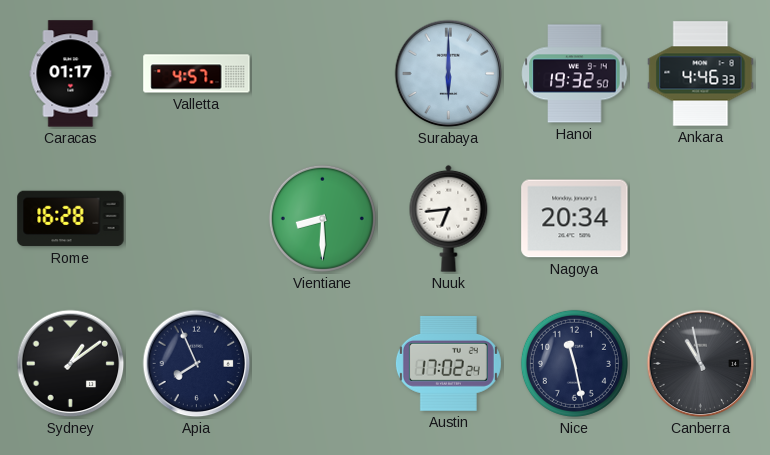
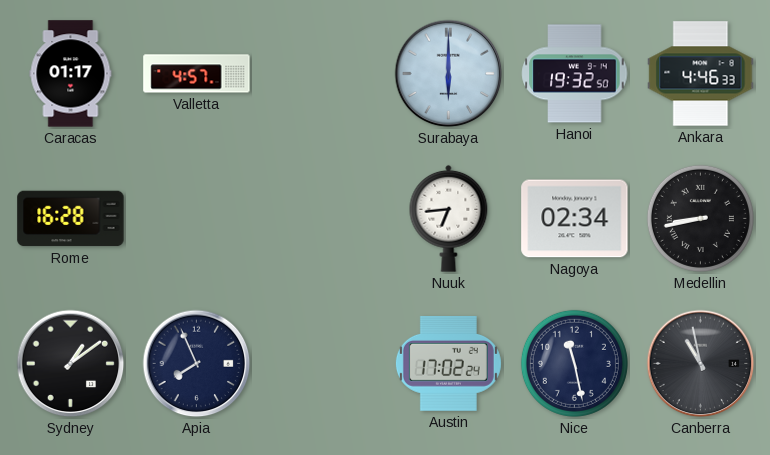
Vientiane: 8:30 -> none (322, 218)
Nagoya: 20:34 -> 02:34 (575, 219)
Medellin: none -> 8:43 (700, 218)
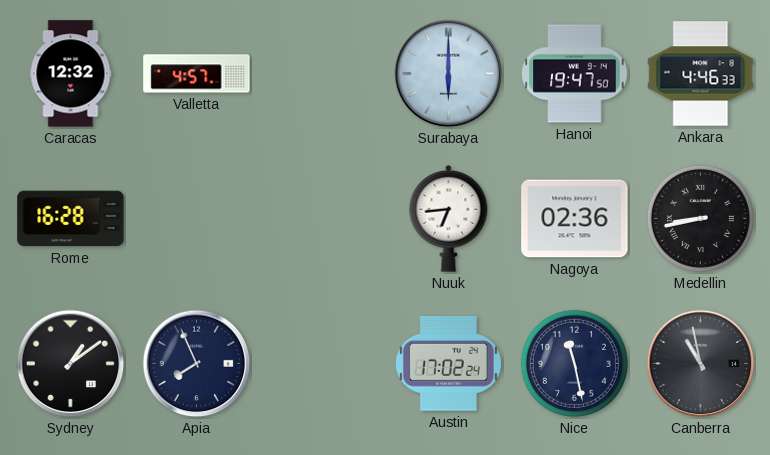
Caracas: 01:17 -> 12:32 (71, 74)
Hanoi: 19:32 -> 19:47 (575, 74)
Nagoya: 02:34 -> 02:36 (575, 219)
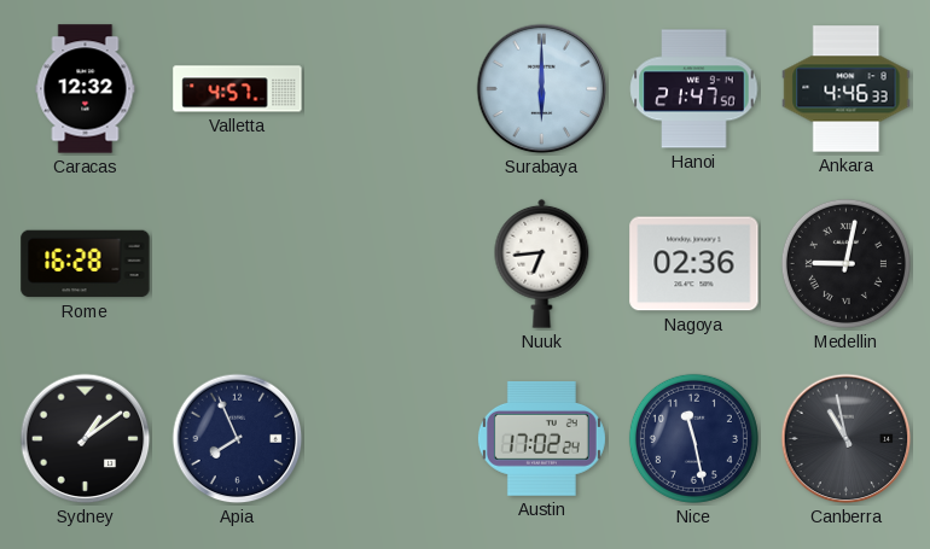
Hanoi: 19:47 -> 21:47 (694, 89)
Medellin: 8:43 -> 9:02 (845, 263)
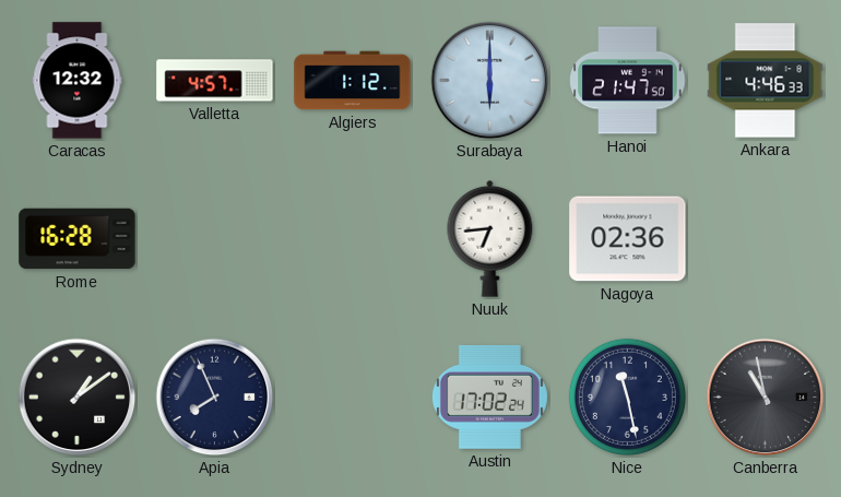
Algiers: none -> 1:12 (353, 81)
Medellin: 9:02 -> none (845, 263)
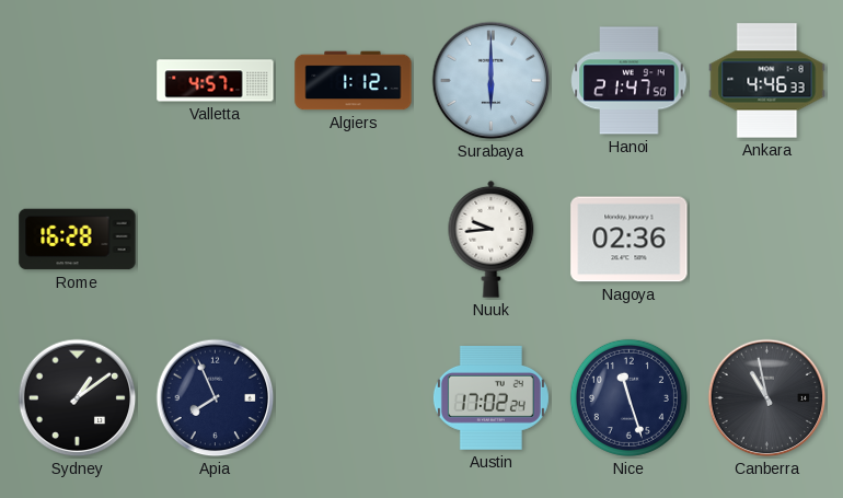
Caracas: 12:32 -> none (78, 81)
Nuuk: 6:44 -> 9:44 (492, 239)
Nice: 11:28 -> 11:27 (628, 397)
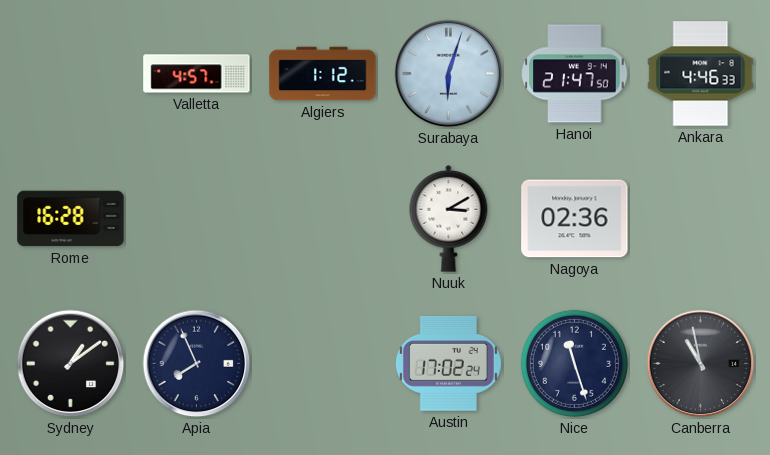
Surabaya: 6:00 -> 6:03 (449, 74)
Nuuk: 9:44 -> 3:10 (449, 218)
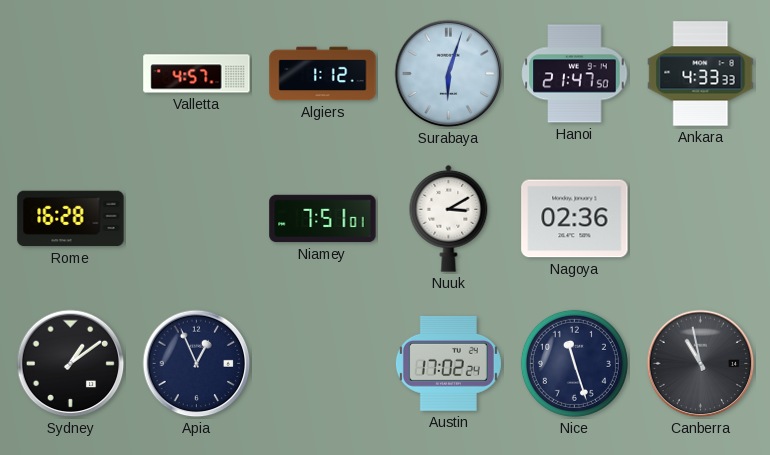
Ankara: 4:46 -> 4:33 (701, 74)
Niamey: none -> 7:51 (323, 219)
Apia: 7:56 -> 12:56 (197, 364)
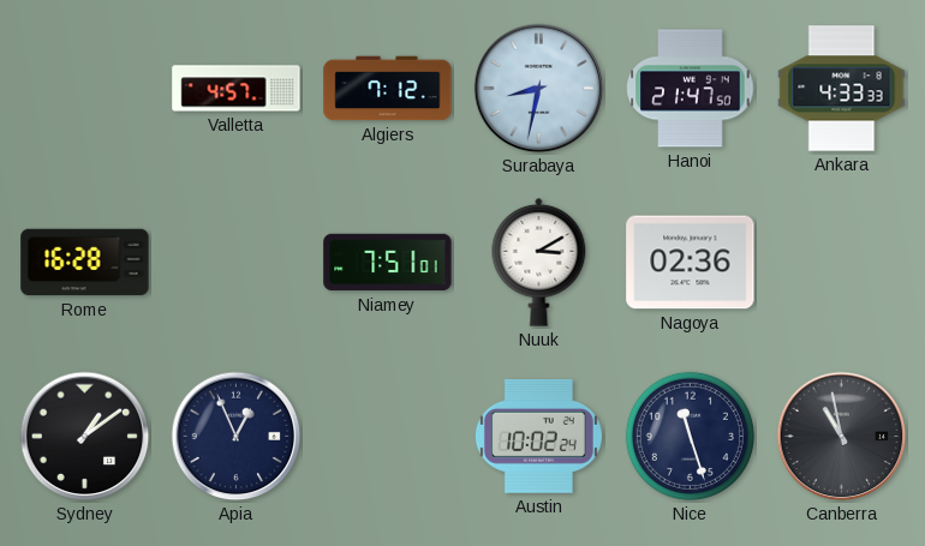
Algiers: 1:12 -> 7:12 (388, 89)
Surabaya: 6:03 -> 8:32 (539, 89)
Austin: 17:02 -> 10:02 (538, 436)
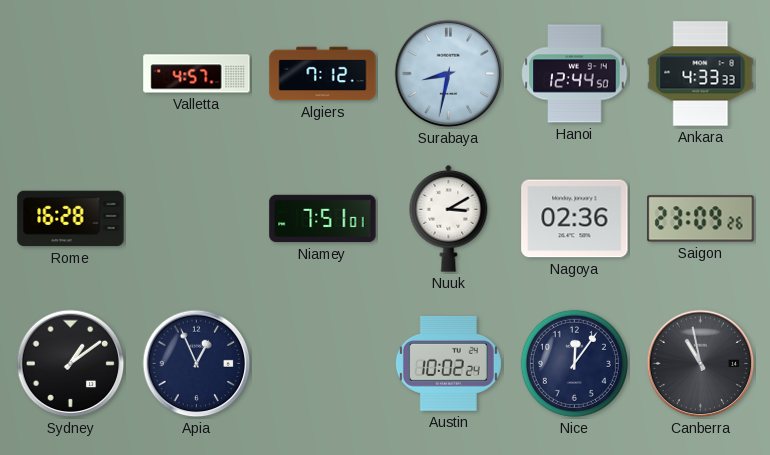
Hanoi: 21:47 -> 12:44 (575, 74)
Saigon: none -> 23:09 (701, 219)
Nice: 11:27 -> 12:06 (574, 363)
